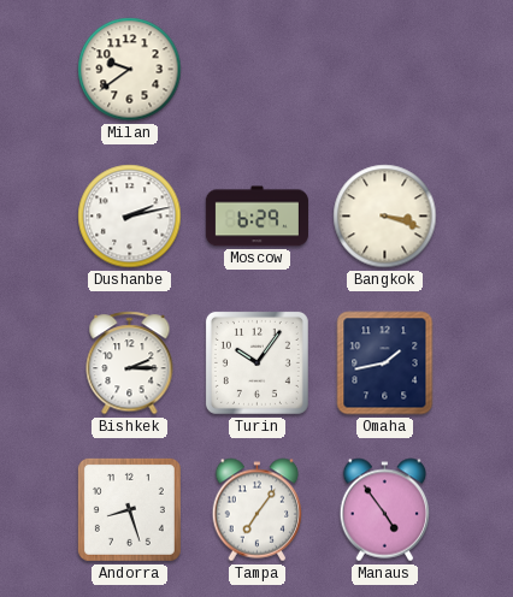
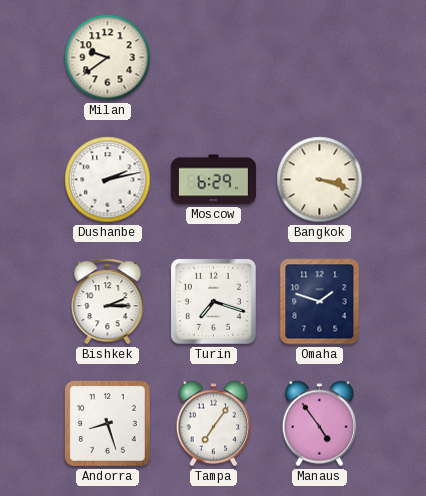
Turin: 10:06 -> 7:18 (213, 301)
Omaha: 1:43 -> 1:48 (320, 302)
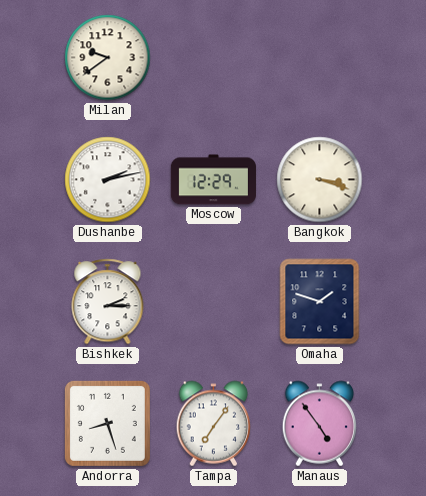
Moscow: 6:29 -> 12:29 (213, 180)
Turin: 7:18 -> none (213, 301)
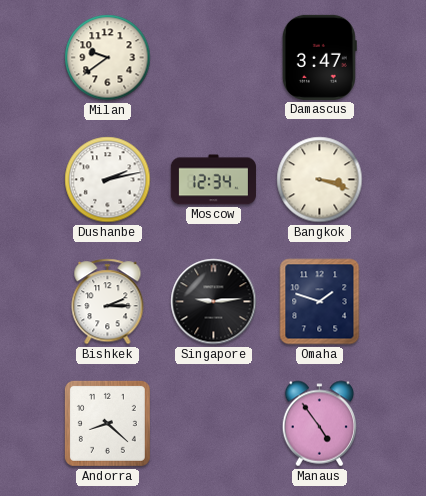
Damascus: none -> 3:47 (319, 57)
Moscow: 12:29 -> 12:34 (213, 180)
Singapore: none -> 9:14 (214, 302)
Andorra: 8:27 -> 8:22 (107, 423)
Tampa: 7:06 -> none (214, 424)
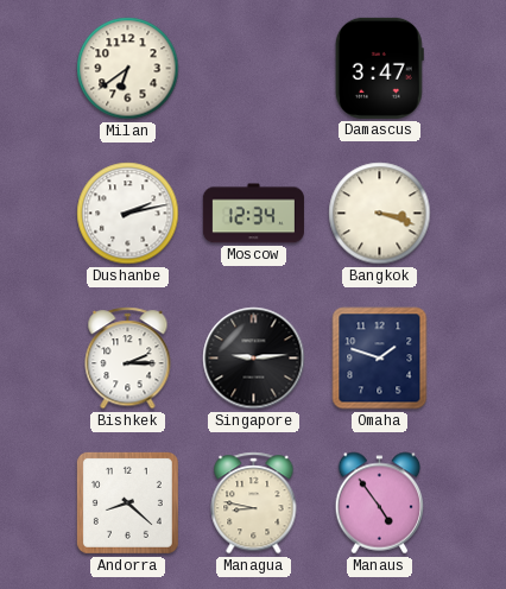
Milan: 9:39 -> 6:39 (128, 69)
Managua: none -> 8:47 (254, 503)
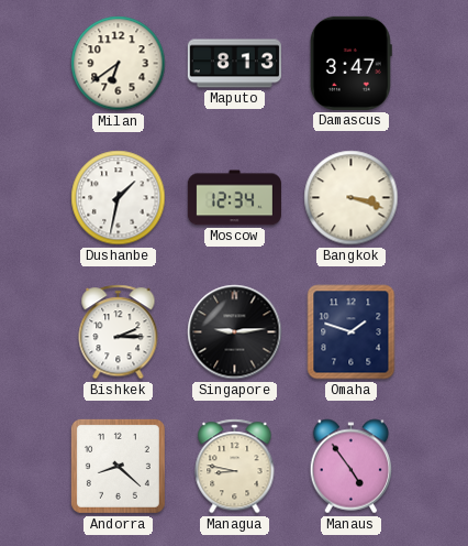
Maputo: none -> 8:13 (234, 64)
Dushanbe: 2:13 -> 1:32 (119, 198)
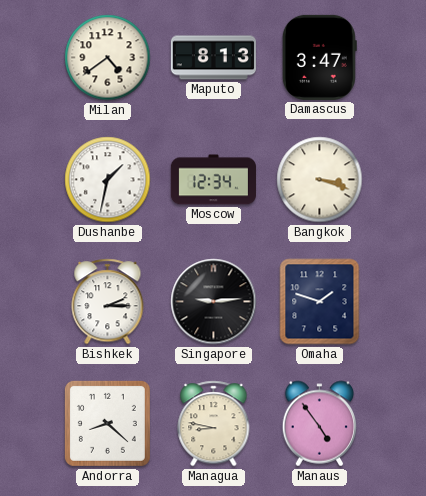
Milan: 6:39 -> 4:39 (108, 58)
